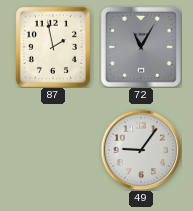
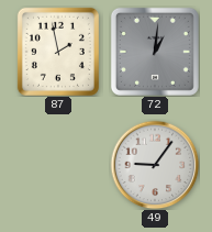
72: 11:05 -> 1:01 (155, 52)
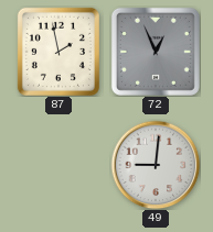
72: 1:01 -> 12:56 (156, 52)
49: 9:06 -> 9:01 (156, 165)
